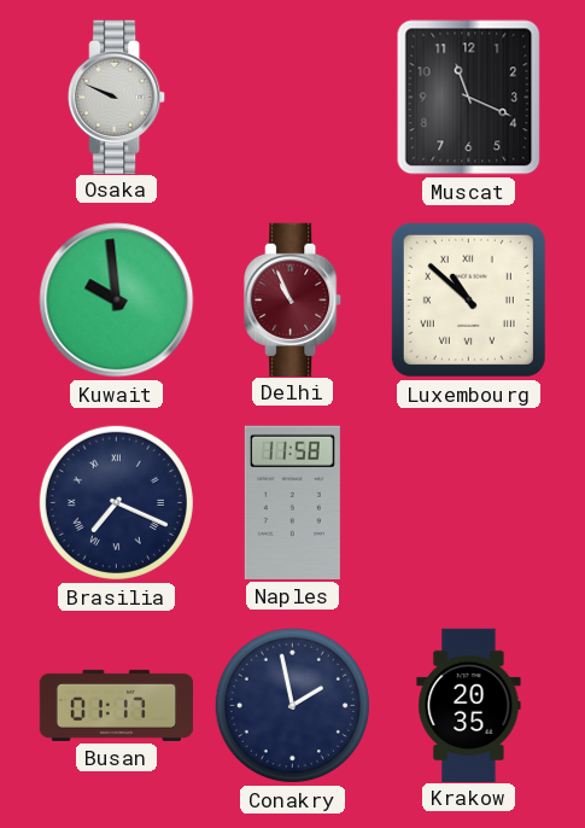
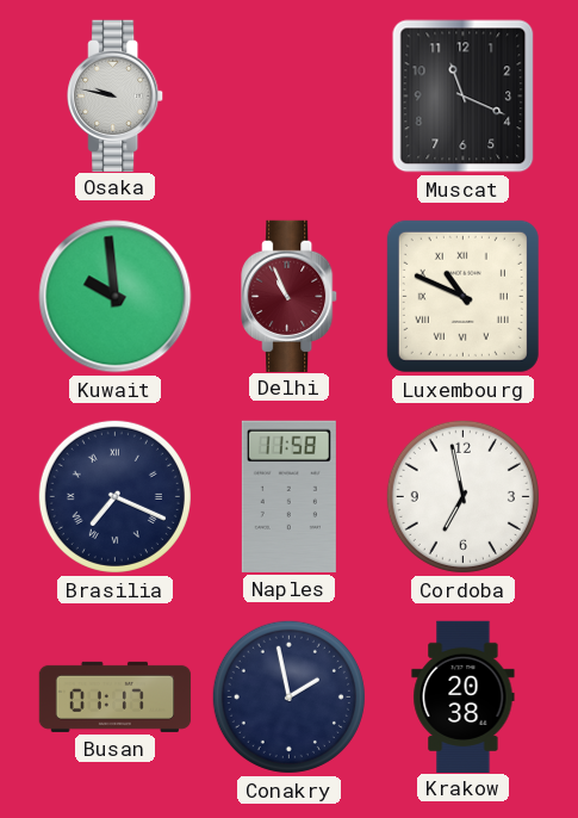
Osaka: 9:49 -> 9:47 (116, 95)
Luxembourg: 10:52 -> 10:49 (462, 296)
Cordoba: none -> 6:58 (462, 496)
Krakow: 20:35 -> 20:38 (464, 696)
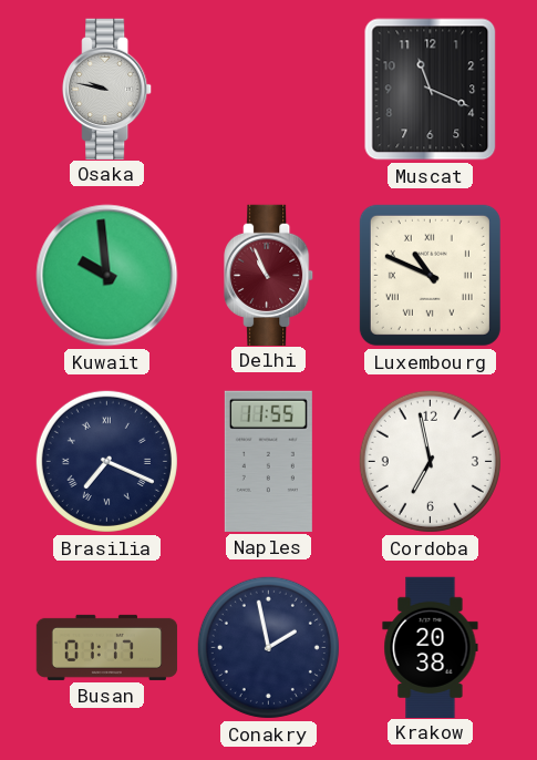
Naples: 11:58 -> 11:55 (268, 461)
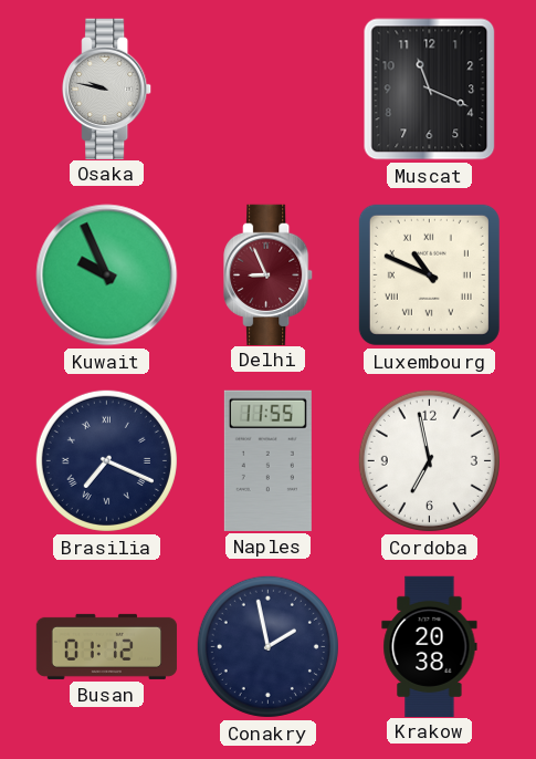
Kuwait: 9:59 -> 9:56 (107, 275)
Delhi: 10:56 -> 8:56 (269, 274)
Busan: 01:17 -> 01:12 (107, 646)
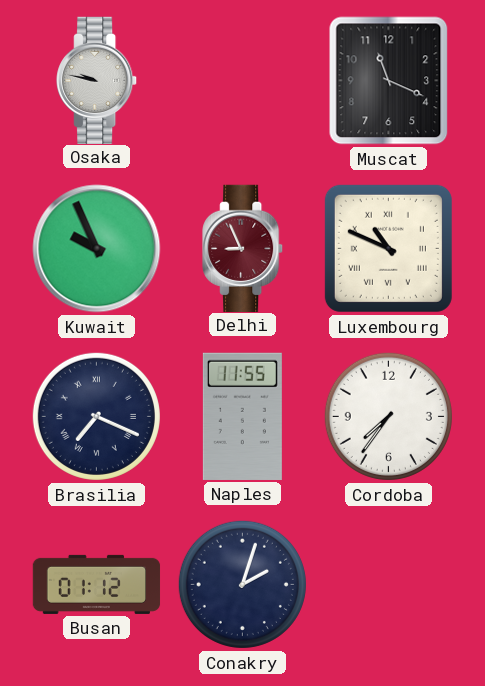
Cordoba: 6:58 -> 7:36 (388, 416)
Conakry: 1:58 -> 2:03 (242, 584)
Krakow: 20:38 -> none (430, 646)
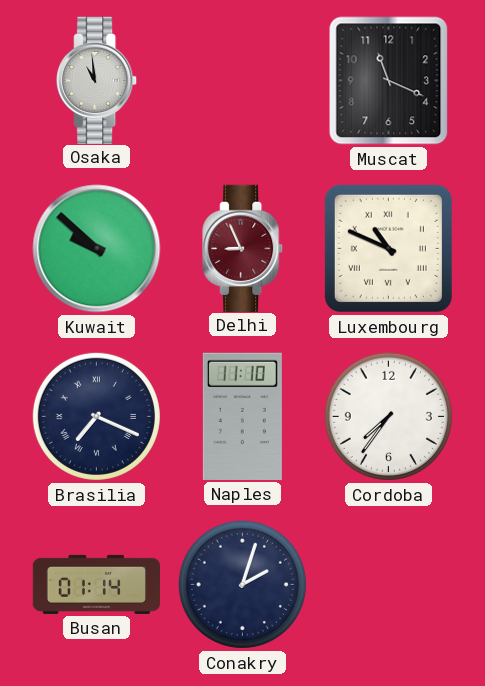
Osaka: 9:47 -> 10:59 (97, 80)
Kuwait: 9:56 -> 9:52 (97, 249)
Naples: 11:55 -> 11:10 (242, 416)
Busan: 01:12 -> 01:14 (97, 584)
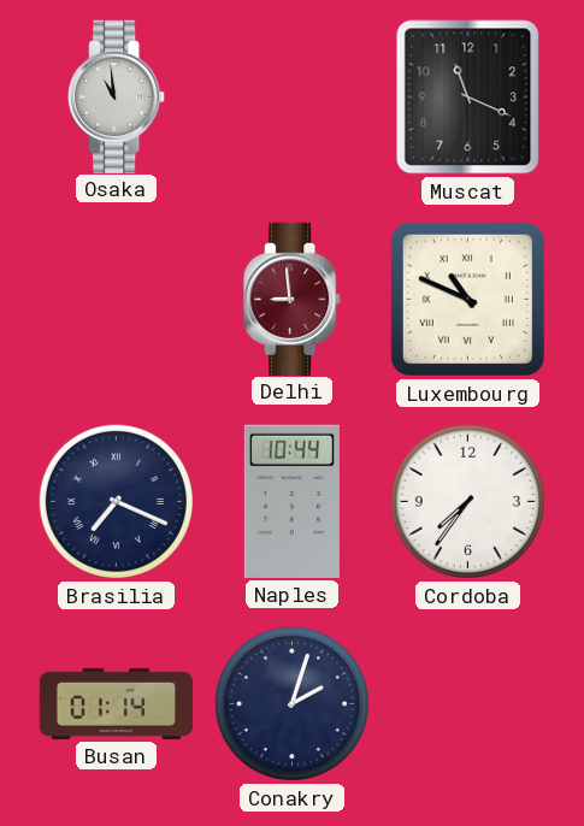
Kuwait: 9:52 -> none (97, 249)
Delhi: 8:56 -> 8:59 (293, 299)
Naples: 11:10 -> 10:44 (291, 501)
